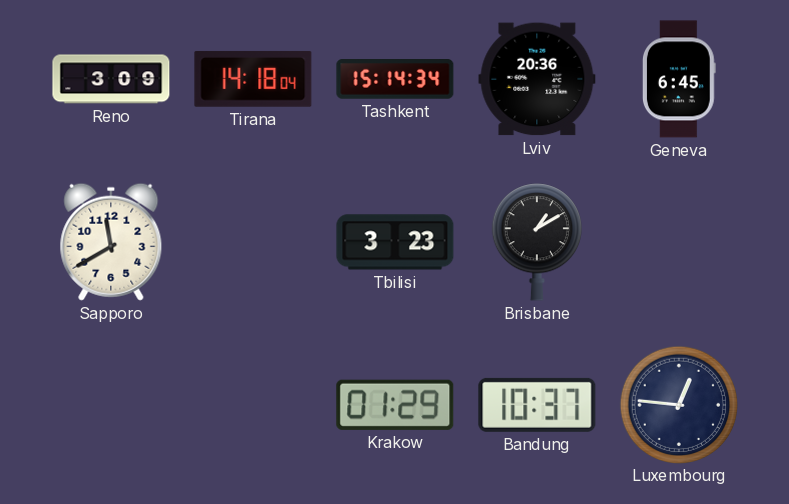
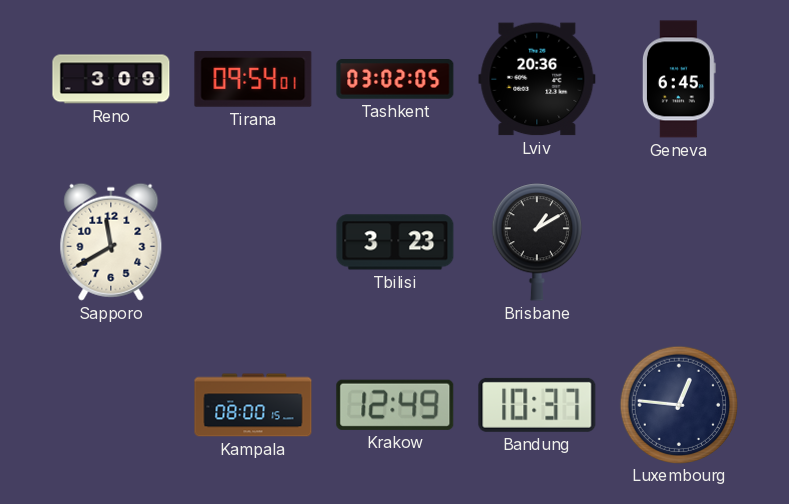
Tirana: 14:18 -> 09:54 (253, 79)
Tashkent: 15:14 -> 03:02 (395, 80)
Kampala: none -> 08:00 (253, 405)
Krakow: 01:29 -> 12:49 (395, 405)
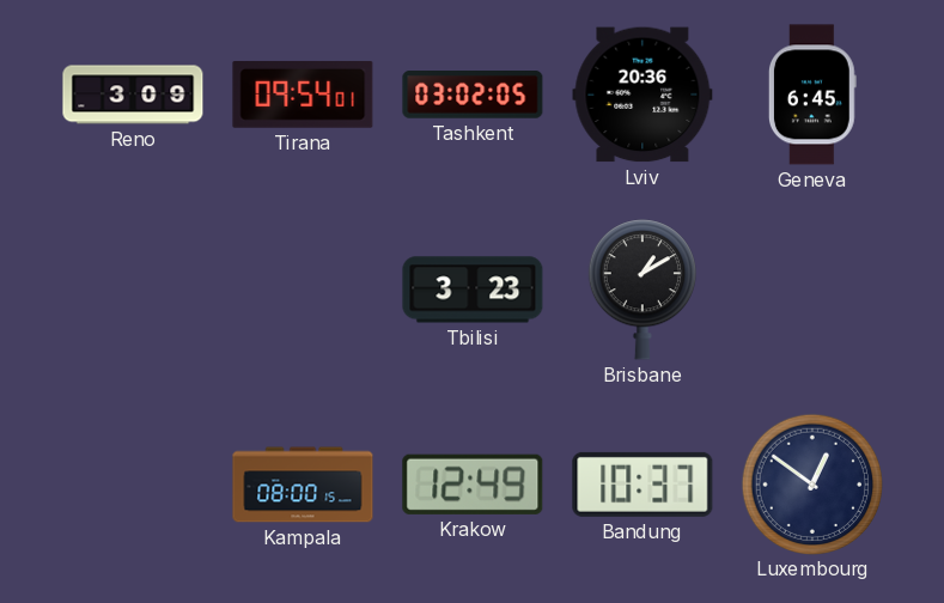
Sapporo: 11:40 -> none (111, 242)
Luxembourg: 12:46 -> 12:51 (811, 483)
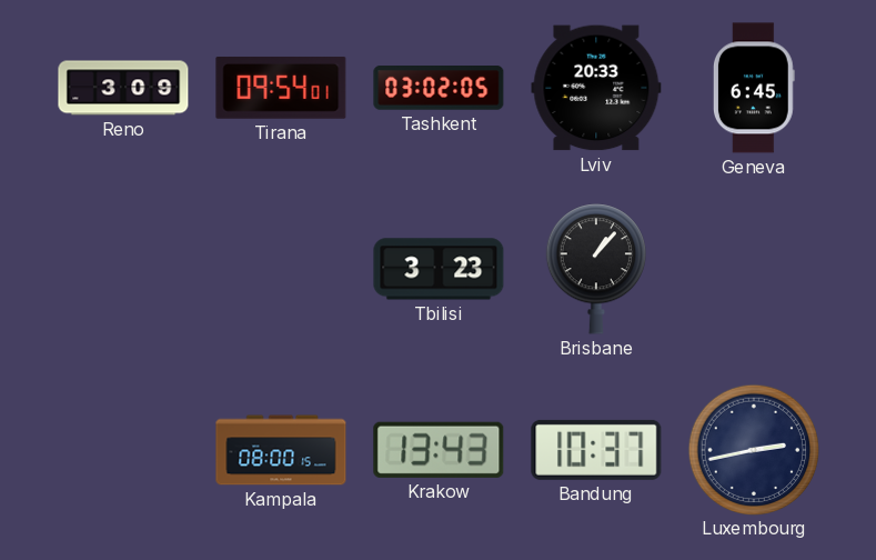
Lviv: 20:36 -> 20:33 (596, 88)
Brisbane: 1:10 -> 1:07 (596, 269)
Krakow: 12:49 -> 13:43 (439, 450)
Luxembourg: 12:51 -> 2:43 (753, 449)
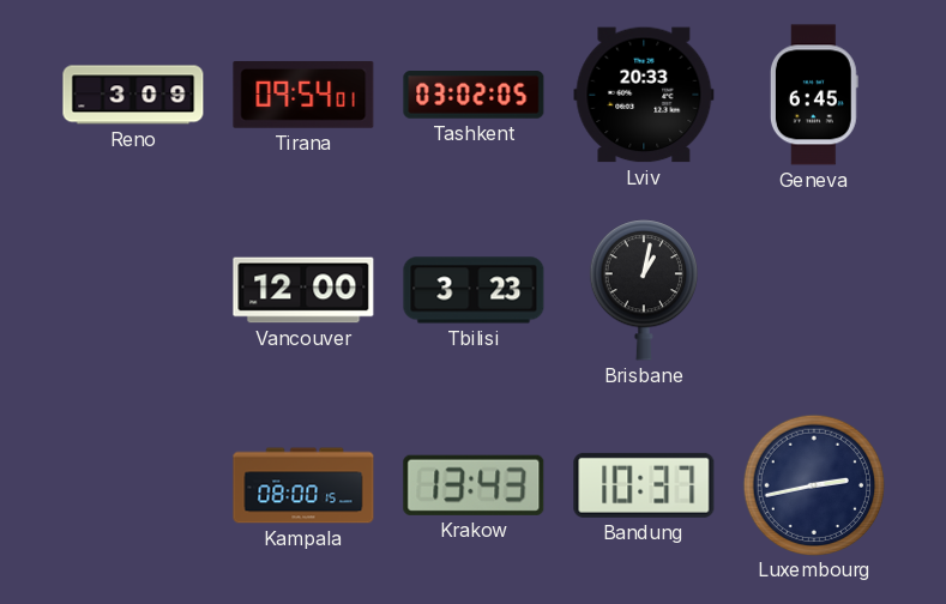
Vancouver: none -> 12:00 (303, 290)
Brisbane: 1:07 -> 1:02 (644, 290)
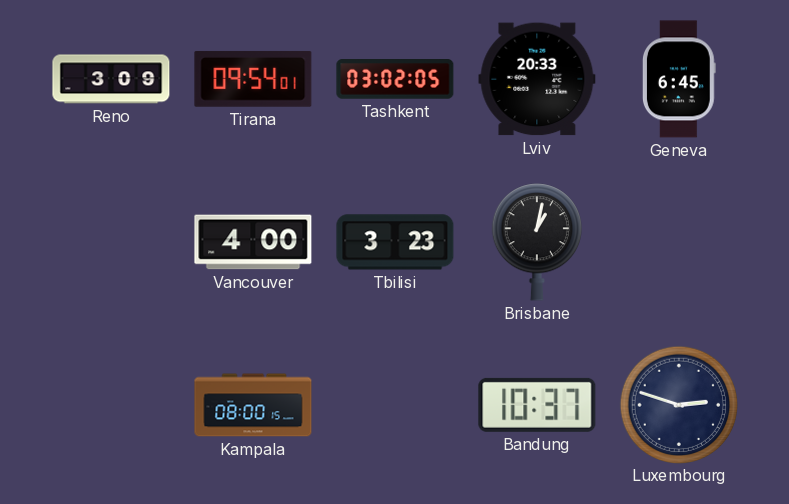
Vancouver: 12:00 -> 4:00 (253, 242)
Krakow: 13:43 -> none (474, 485)
Luxembourg: 2:43 -> 2:48 (678, 404)
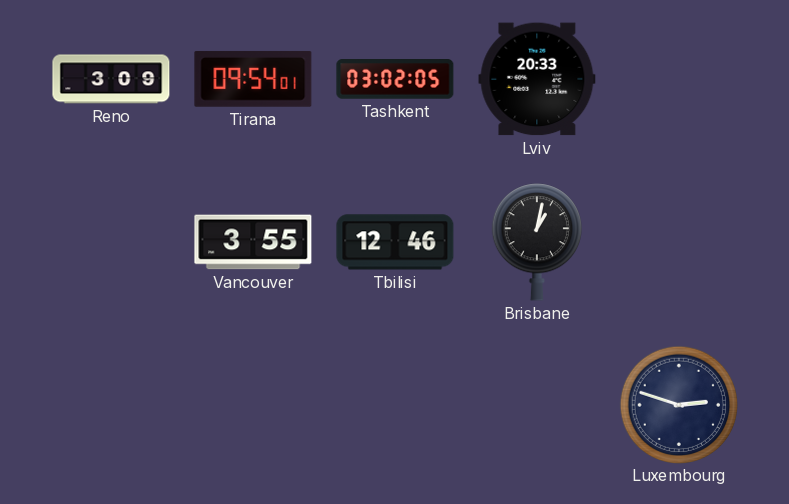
Geneva: 6:45 -> none (679, 79)
Vancouver: 4:00 -> 3:55 (253, 242)
Tbilisi: 3:23 -> 12:46 (395, 242)
Kampala: 08:00 -> none (253, 405)
Bandung: 10:37 -> none (537, 405)
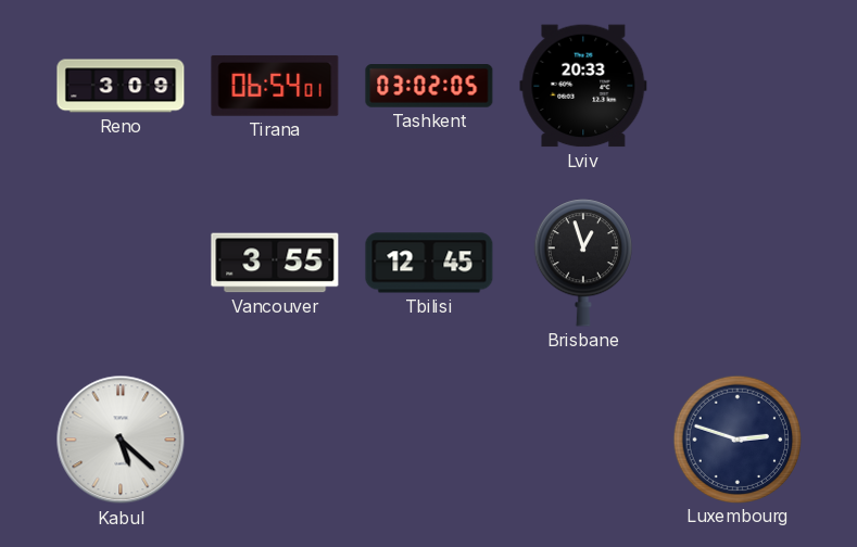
Tirana: 09:54 -> 06:54 (275, 86)
Tbilisi: 12:46 -> 12:45 (429, 263)
Brisbane: 1:02 -> 12:57 (583, 263)
Kabul: none -> 5:22 (121, 440)
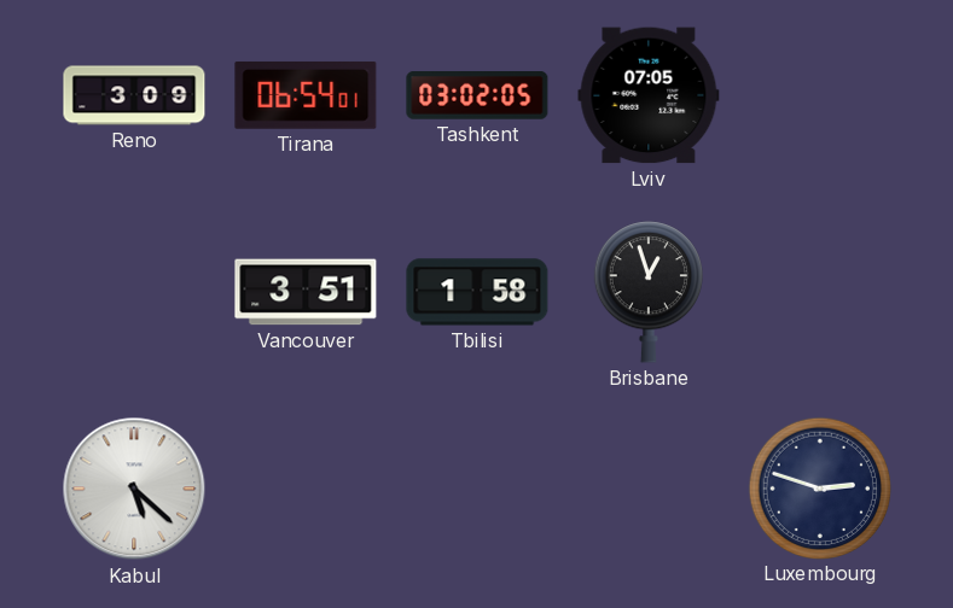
Lviv: 20:33 -> 07:05 (649, 95)
Vancouver: 3:55 -> 3:51 (306, 292)
Tbilisi: 12:45 -> 1:58 (477, 292)
